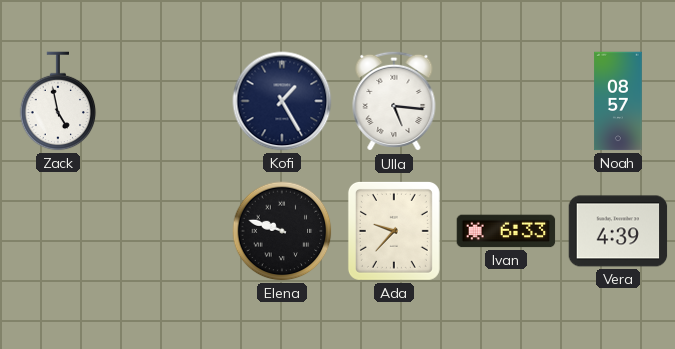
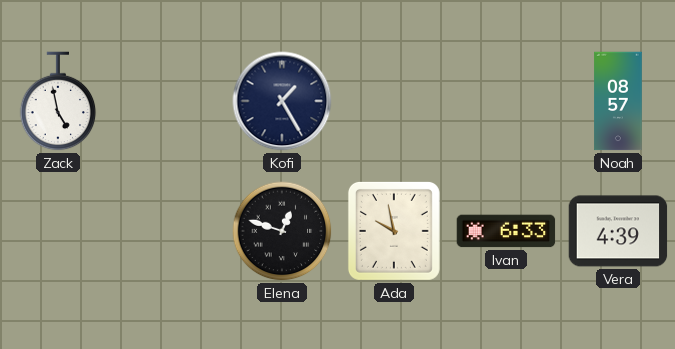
Ulla: 5:16 -> none (394, 101)
Elena: 9:48 -> 12:48 (282, 231)
Ada: 9:37 -> 9:58 (394, 231)
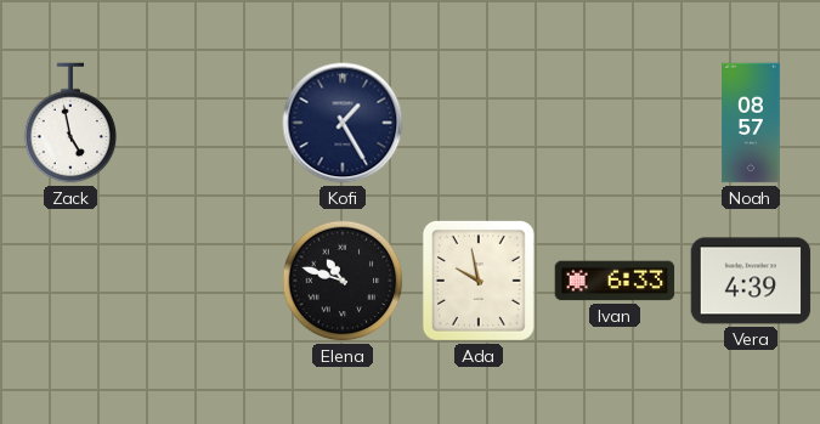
Elena: 12:48 -> 10:48 (343, 281)
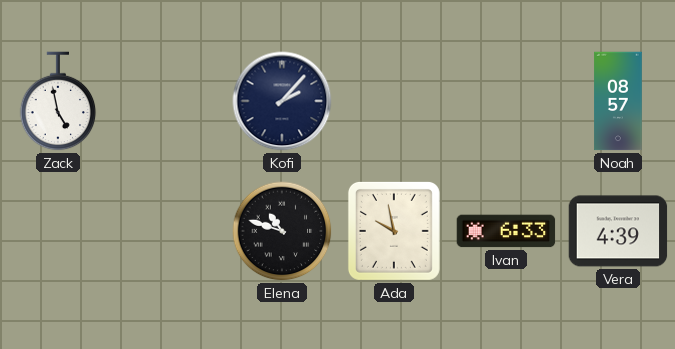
Kofi: 1:25 -> 2:07 (282, 101)
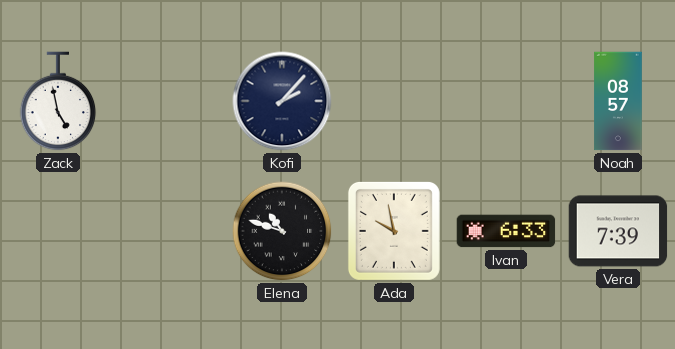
Vera: 4:39 -> 7:39 (618, 231)
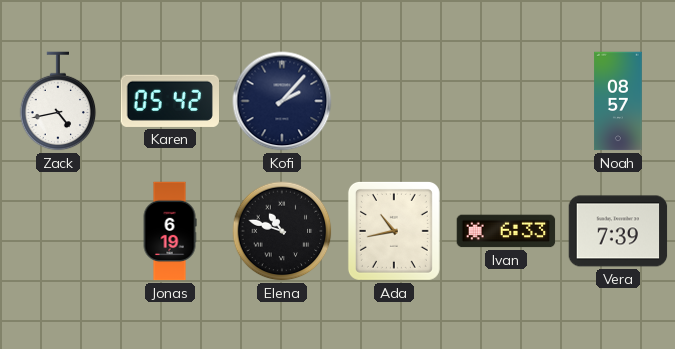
Zack: 4:58 -> 4:43 (58, 101)
Karen: none -> 05:42 (169, 101)
Jonas: none -> 6:19 (170, 231)
Ada: 9:58 -> 10:43 (394, 231)
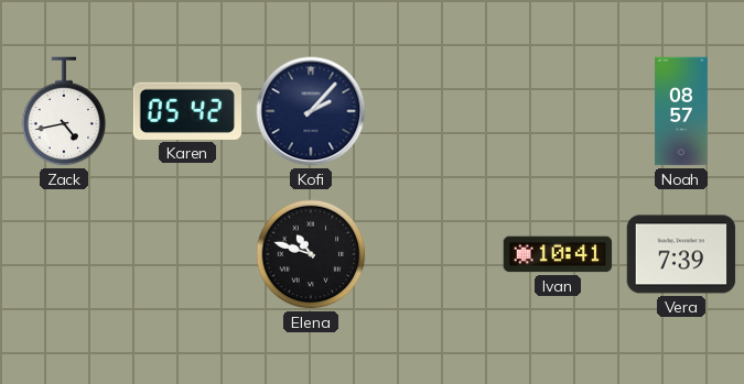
Jonas: 6:19 -> none (170, 231)
Ada: 10:43 -> none (394, 231)
Ivan: 6:33 -> 10:41 (558, 254)
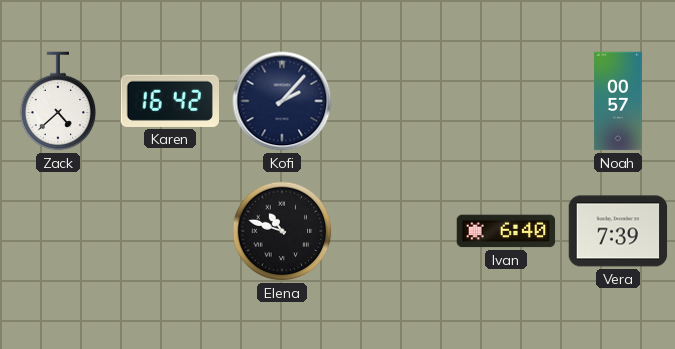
Zack: 4:43 -> 4:38 (58, 101)
Karen: 05:42 -> 16:42 (169, 101)
Noah: 08:57 -> 00:57 (618, 101)
Ivan: 10:41 -> 6:40 (506, 231)
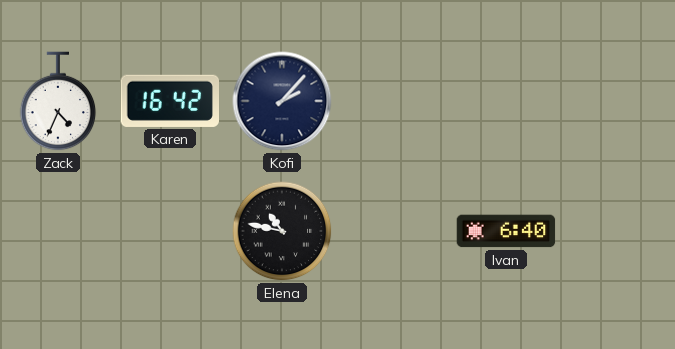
Zack: 4:38 -> 4:34 (58, 101)
Noah: 00:57 -> none (618, 101)
Elena: 10:48 -> 10:47 (282, 231)
Vera: 7:39 -> none (618, 231)
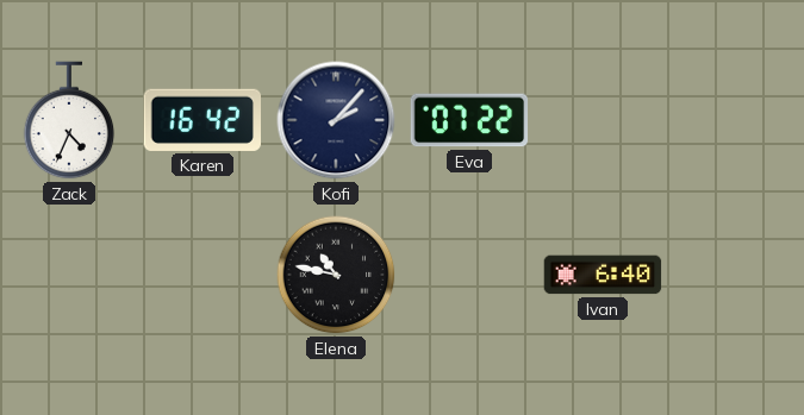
Eva: none -> 07:22 (469, 120)
